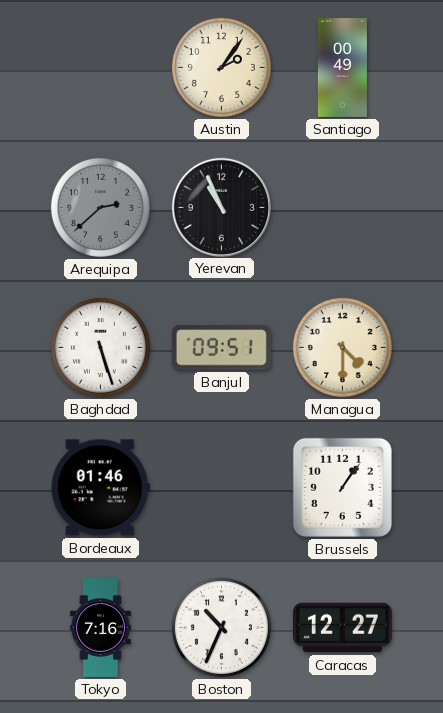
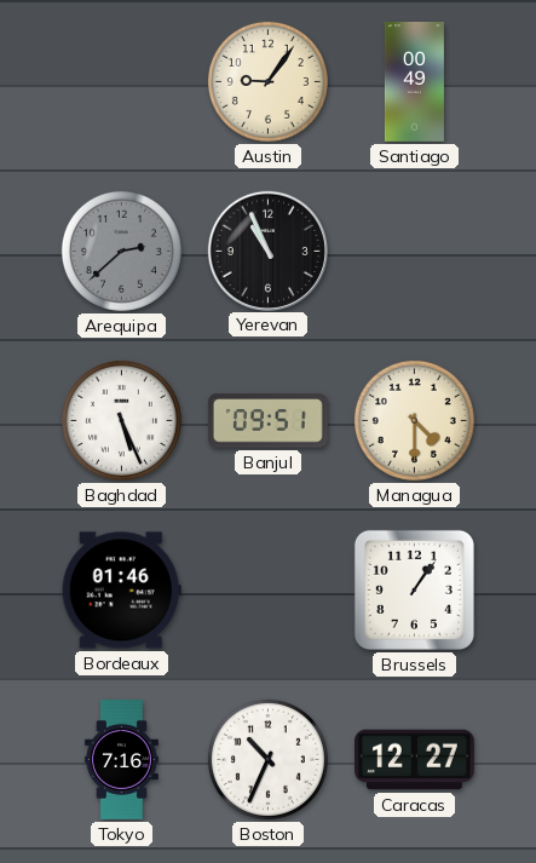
Austin: 2:06 -> 9:06 (267, 81)
Baghdad: 5:27 -> 5:26 (121, 420)
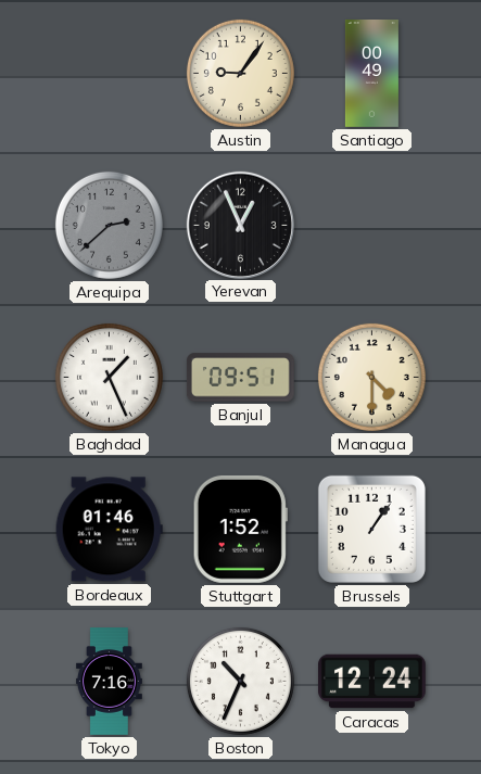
Yerevan: 10:56 -> 12:56 (240, 225)
Baghdad: 5:26 -> 1:26 (109, 377)
Stuttgart: none -> 1:52 (240, 529)
Caracas: 12:27 -> 12:24 (372, 682)
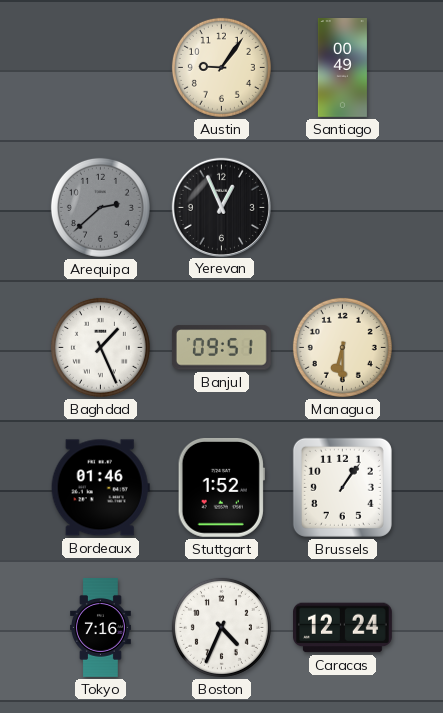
Managua: 4:30 -> 6:30 (342, 347)
Boston: 10:34 -> 4:34 (221, 627)
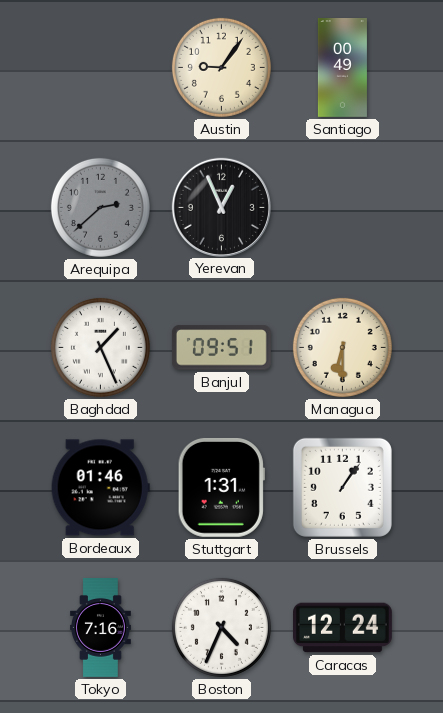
Stuttgart: 1:52 -> 1:31 (221, 487)
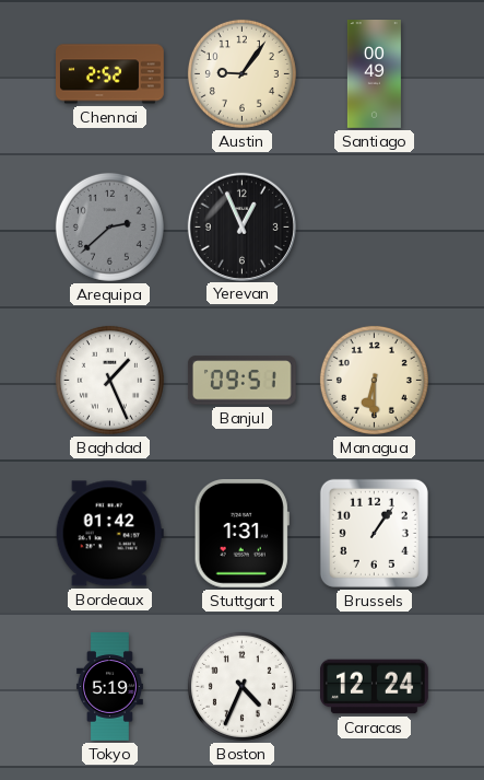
Chennai: none -> 2:52 (110, 74)
Bordeaux: 01:46 -> 01:42 (109, 534)
Tokyo: 7:16 -> 5:19 (109, 687)
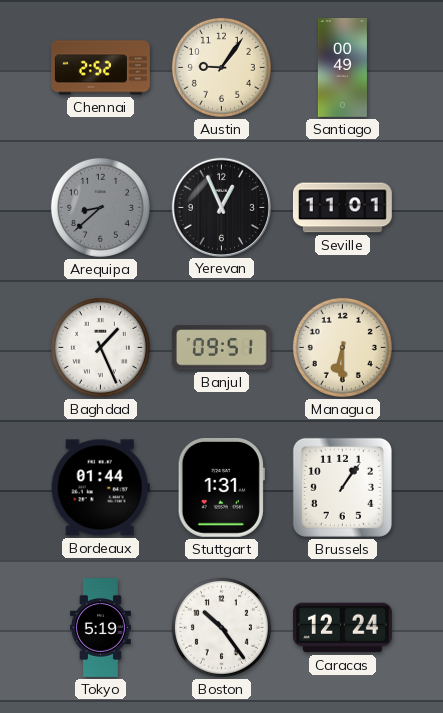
Arequipa: 2:38 -> 8:38 (100, 207)
Seville: none -> 11:01 (342, 208)
Bordeaux: 01:42 -> 01:44 (100, 488)
Boston: 4:34 -> 10:24 (221, 627)
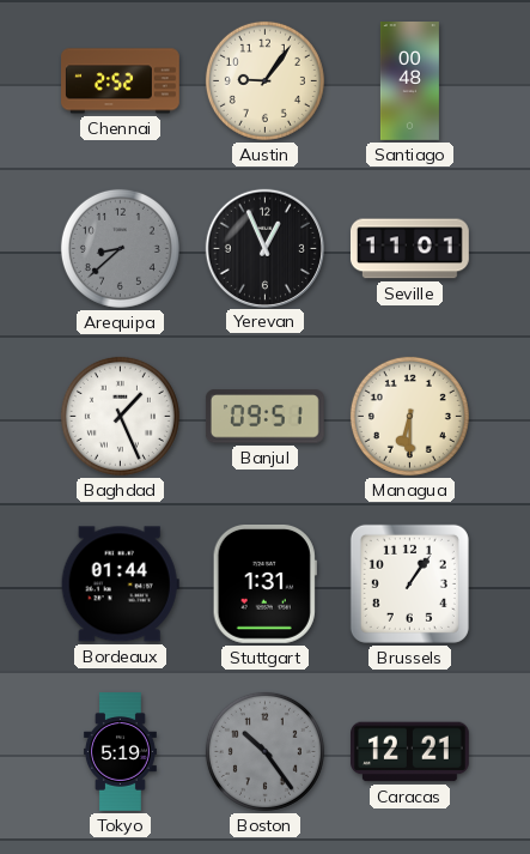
Santiago: 00:49 -> 00:48 (409, 81)
Boston dial: white -> grey (264, 751)
Caracas: 12:24 -> 12:21 (410, 752)
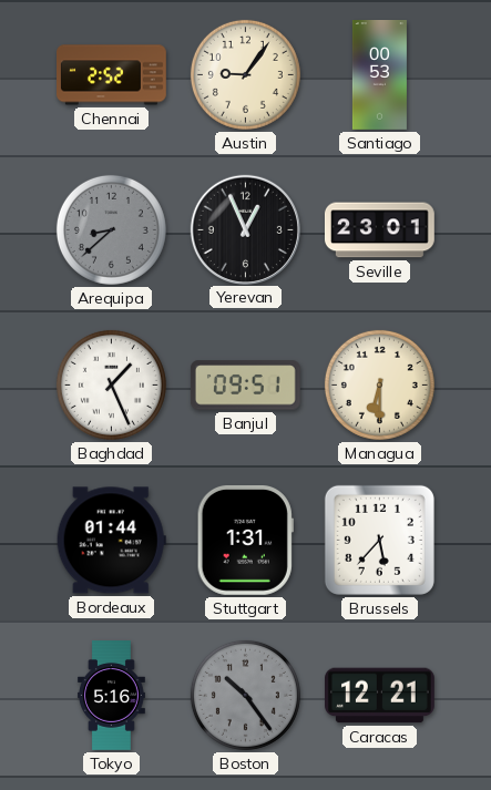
Santiago: 00:48 -> 00:53 (379, 75)
Seville: 11:01 -> 23:01 (379, 230)
Brussels: 1:06 -> 5:37 (379, 540)
Tokyo: 5:19 -> 5:16 (111, 696)
